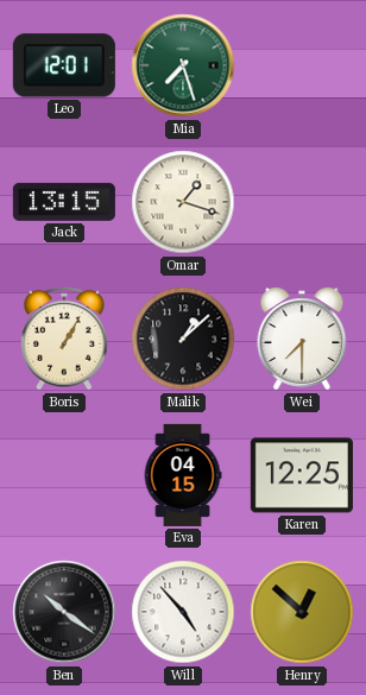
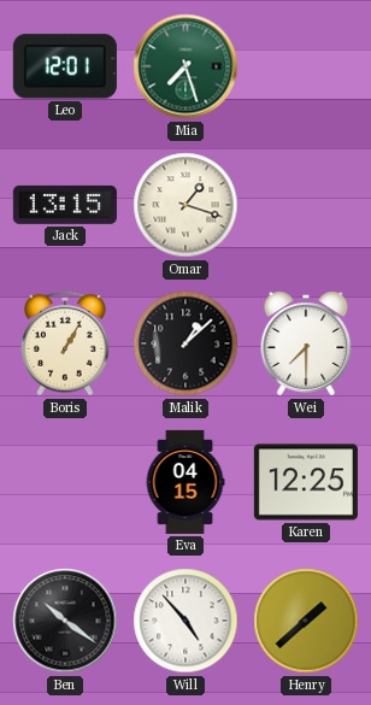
Henry: 12:52 -> 1:38 (306, 621)
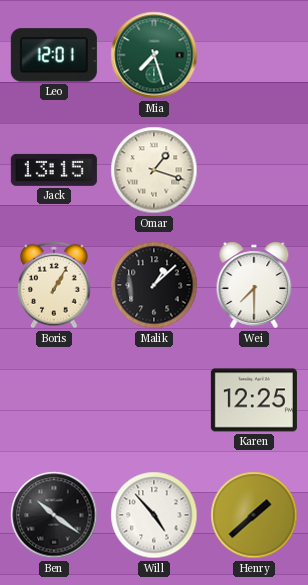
Eva: 04:15 -> none (185, 482)
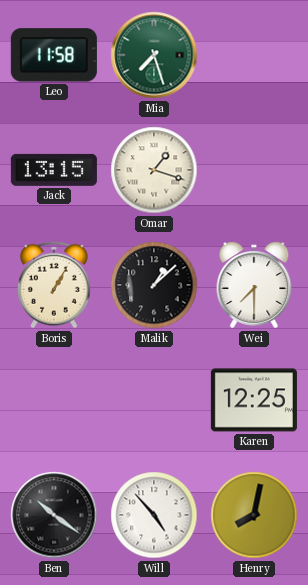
Leo: 12:01 -> 11:58 (54, 55)
Henry: 1:38 -> 8:02 (254, 515)
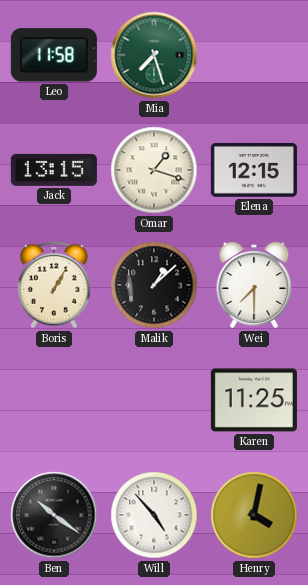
Elena: none -> 12:15 (254, 171)
Karen: 12:25 -> 11:25 (254, 400)
Henry: 8:02 -> 4:02 (254, 515)
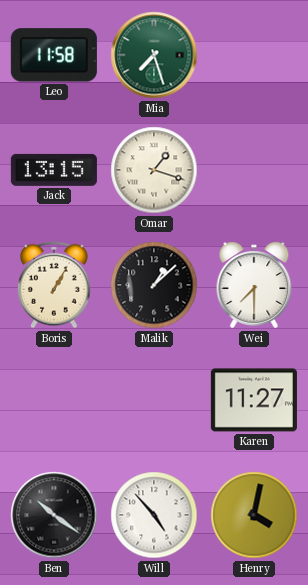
Elena: 12:15 -> none (254, 171)
Karen: 11:25 -> 11:27 (254, 400)
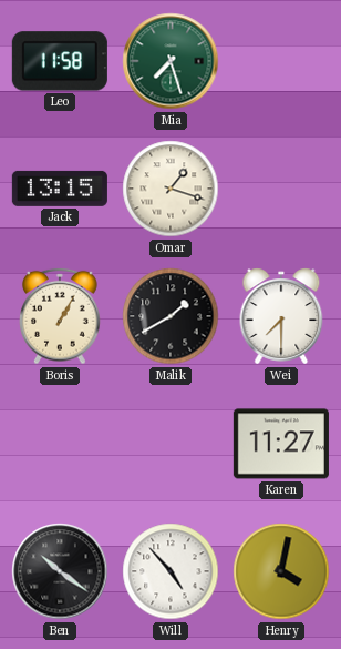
Malik: 1:08 -> 1:40 (170, 316)
